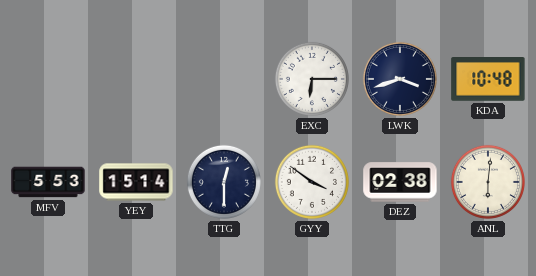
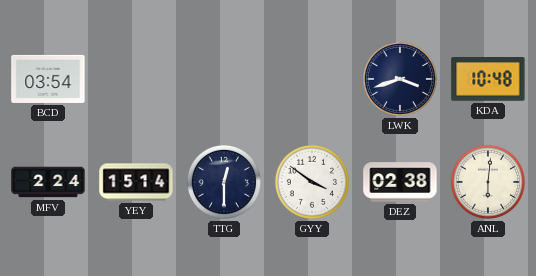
BCD: none -> 03:54 (48, 79)
EXC: 6:15 -> none (312, 79)
MFV: 5:53 -> 2:24 (48, 182)
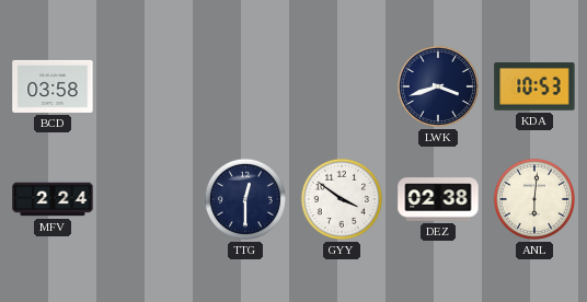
BCD: 03:54 -> 03:58 (53, 86)
KDA: 10:48 -> 10:53 (534, 86)
YEY: 15:14 -> none (136, 182)
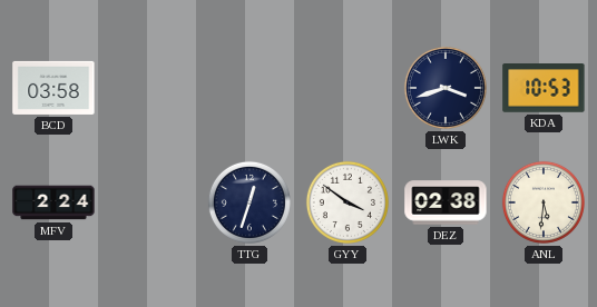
TTG: 12:30 -> 12:33 (249, 202)
ANL: 6:01 -> 5:31 (544, 202)
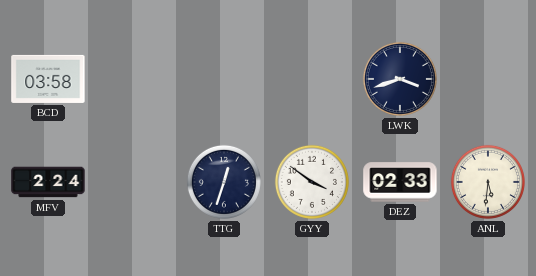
KDA: 10:53 -> none (544, 88)
DEZ: 02:38 -> 02:33 (400, 182)
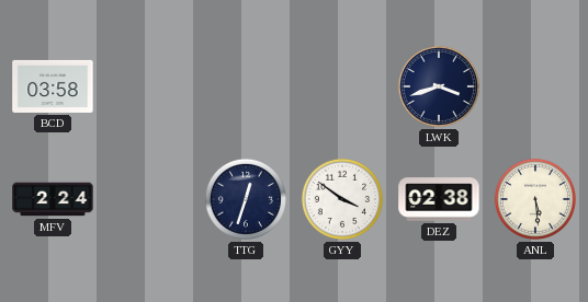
DEZ: 02:33 -> 02:38 (439, 199)
ANL: 5:31 -> 5:29 (535, 199)
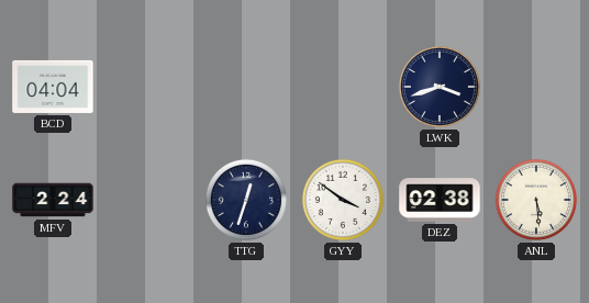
BCD: 03:58 -> 04:04 (53, 87)
